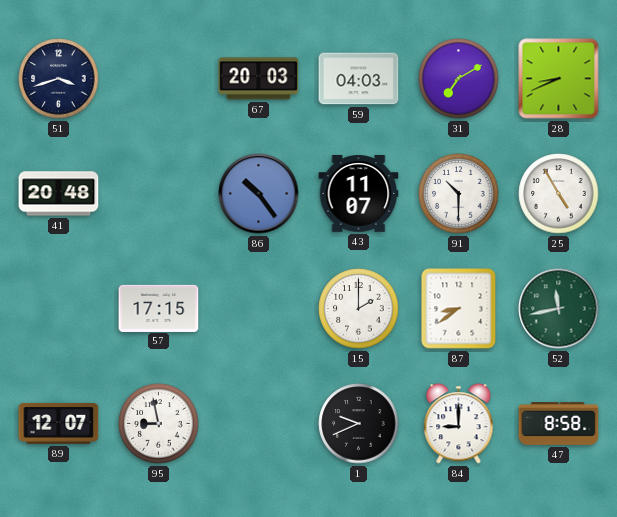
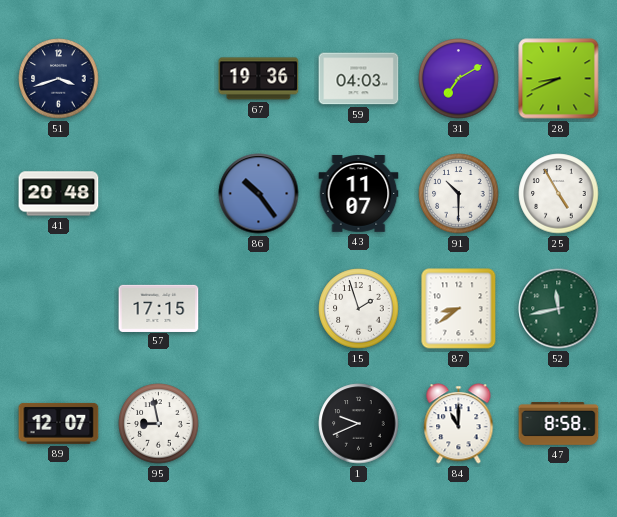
67: 20:03 -> 19:36 (259, 79)
15: 2:00 -> 1:57 (359, 309)
84: 9:00 -> 11:00 (459, 424)
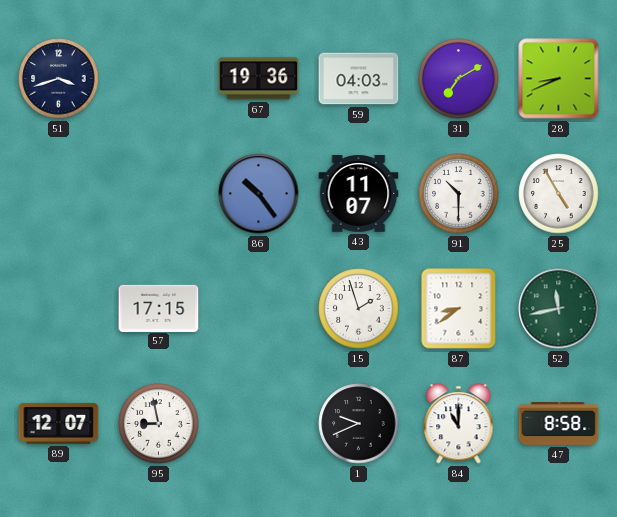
41: 20:48 -> none (59, 194)
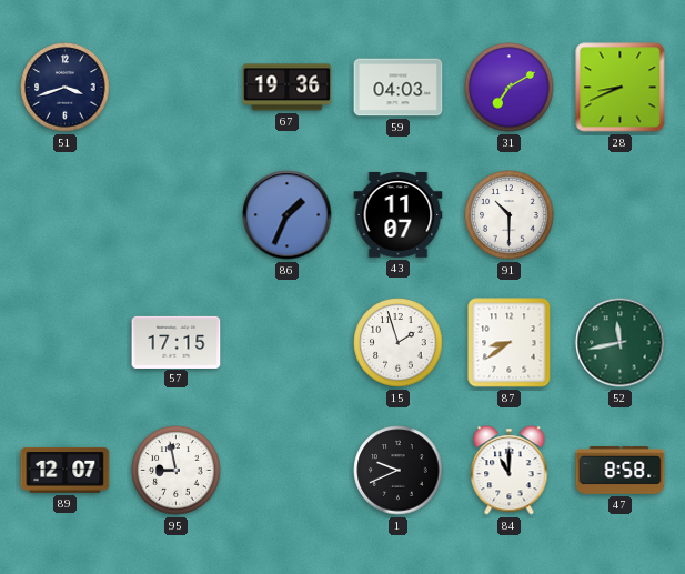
86: 10:24 -> 1:34 (288, 215)
25: 4:55 -> none (559, 194)
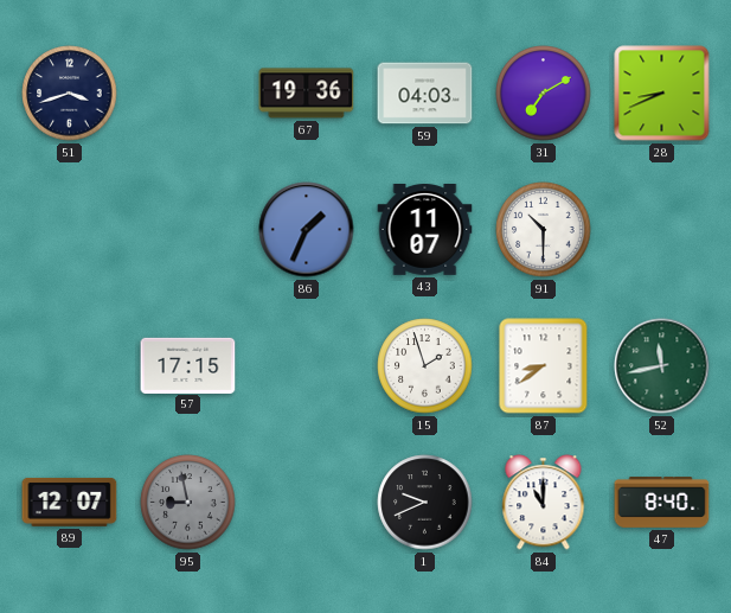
95 dial: white -> grey (188, 503)
47: 8:58 -> 8:40 (662, 503)
